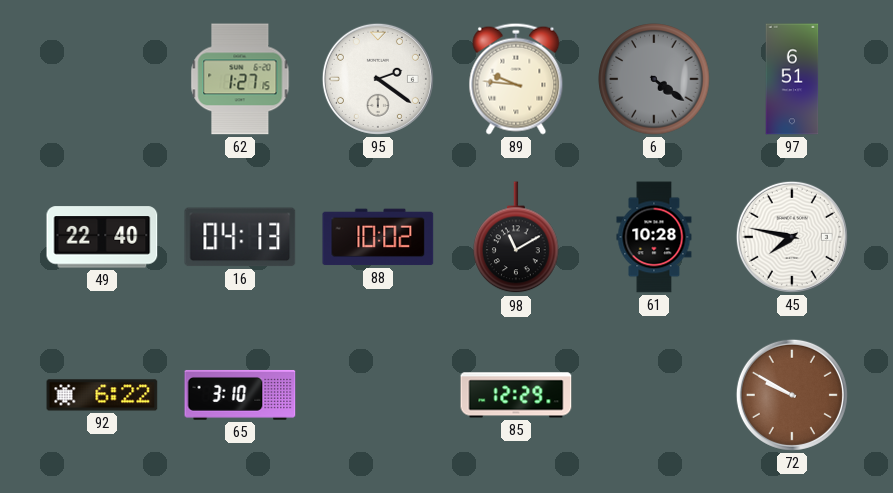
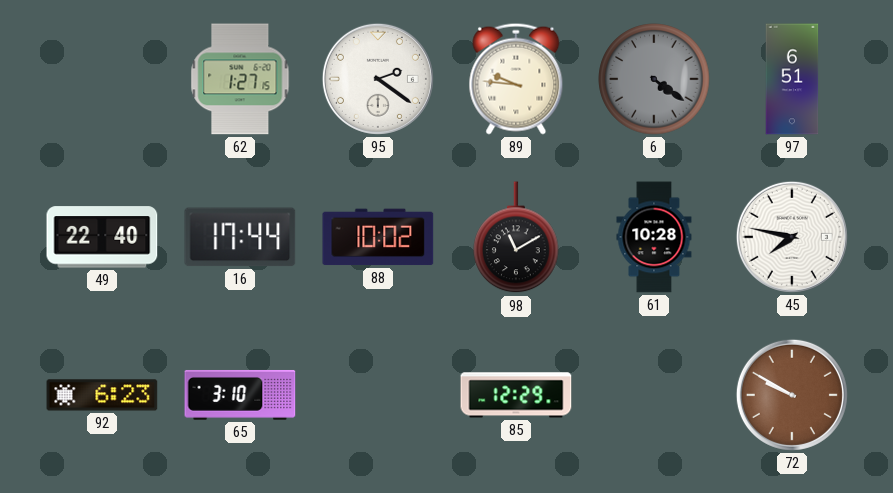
16: 04:13 -> 17:44 (240, 237)
92: 6:22 -> 6:23 (102, 395)
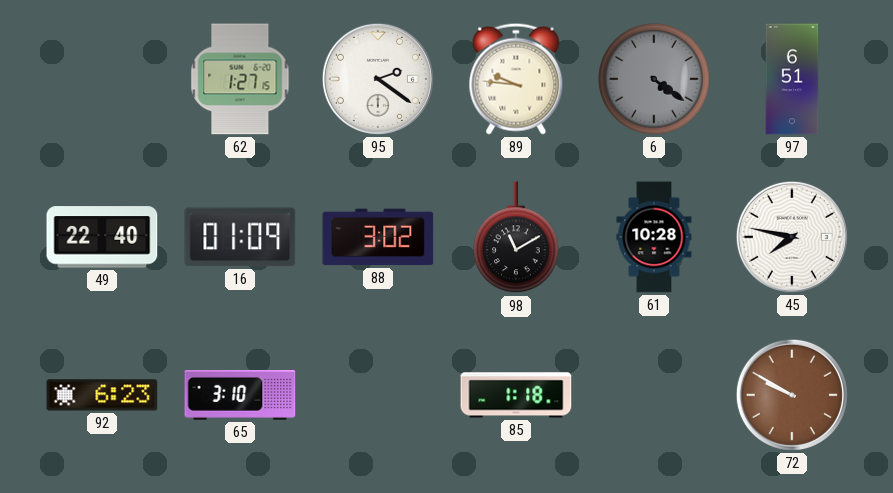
16: 17:44 -> 01:09 (240, 237)
88: 10:02 -> 3:02 (378, 237)
85: 12:29 -> 1:18 (516, 395)
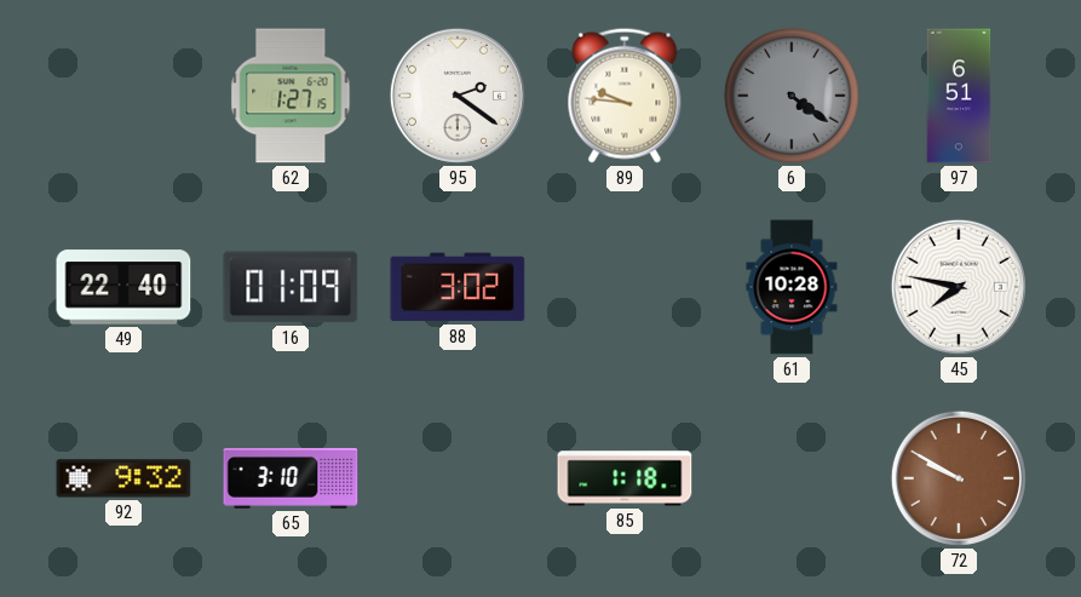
98: 11:10 -> none (516, 238)
92: 6:23 -> 9:32 (123, 478)
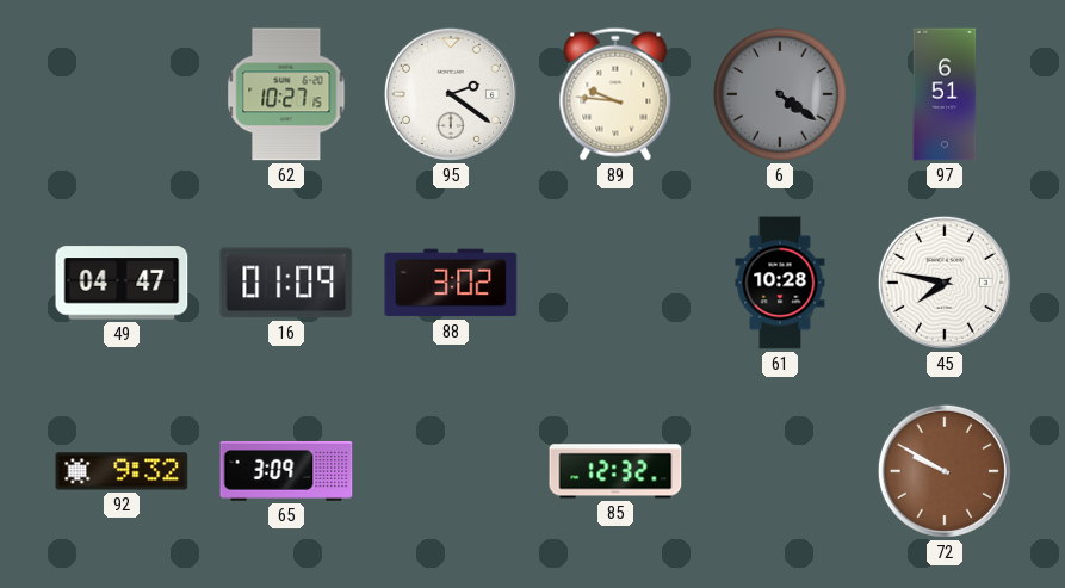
62: 1:27 -> 10:27 (286, 94)
49: 22:40 -> 04:47 (122, 283)
65: 3:10 -> 3:09 (286, 471)
85: 1:18 -> 12:32 (615, 471)
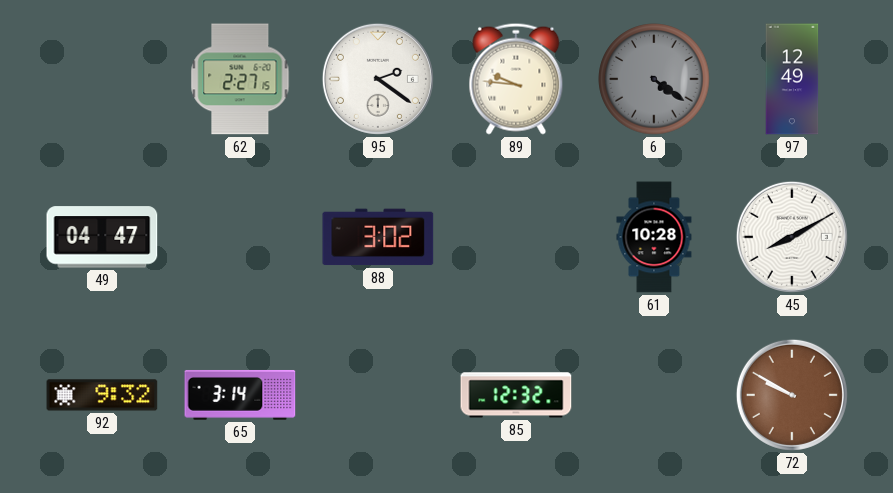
62: 10:27 -> 2:27 (240, 79)
97: 6:51 -> 12:49 (792, 79)
16: 01:09 -> none (286, 283)
45: 7:47 -> 8:10 (792, 237)
65: 3:09 -> 3:14 (240, 395)
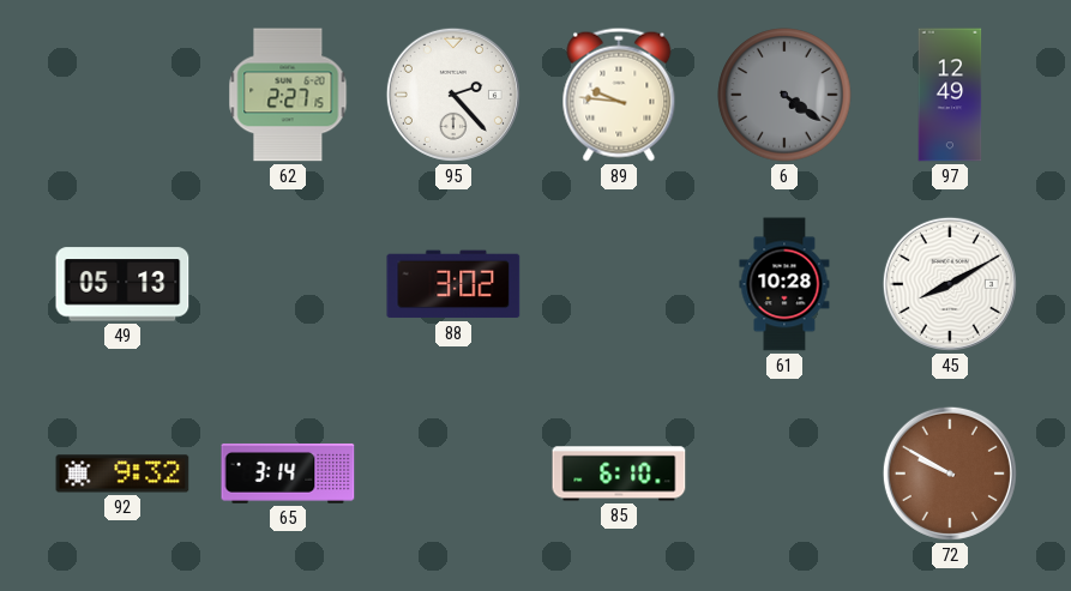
95: 2:21 -> 2:23 (453, 95)
49: 04:47 -> 05:13 (122, 284)
85: 12:32 -> 6:10 (619, 474)
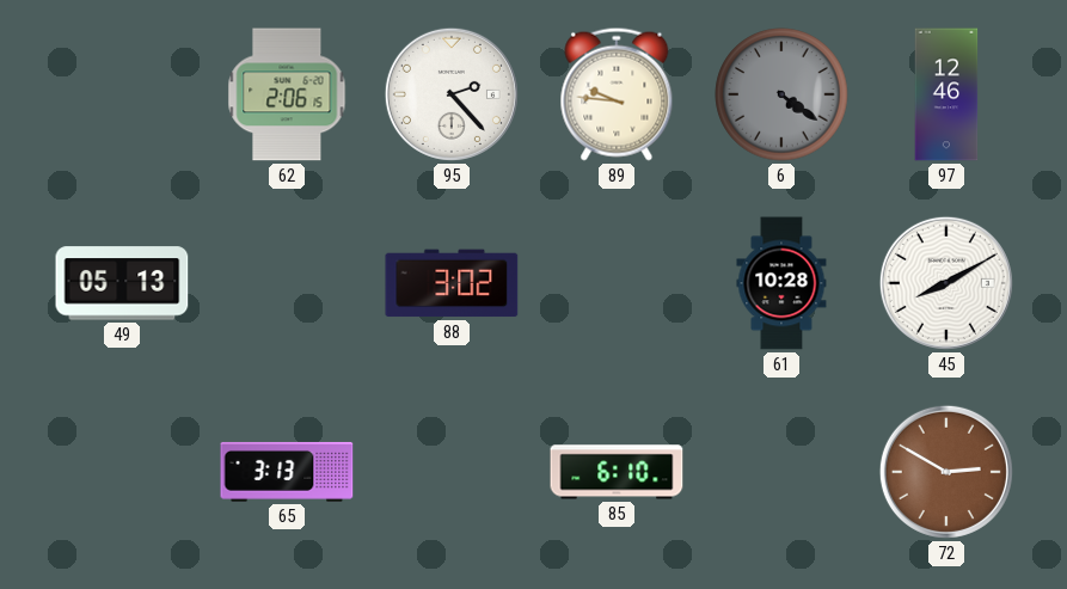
62: 2:27 -> 2:06 (287, 94)
97: 12:49 -> 12:46 (946, 94)
92: 9:32 -> none (122, 474)
65: 3:14 -> 3:13 (287, 472)
72: 9:50 -> 2:50 (946, 472)
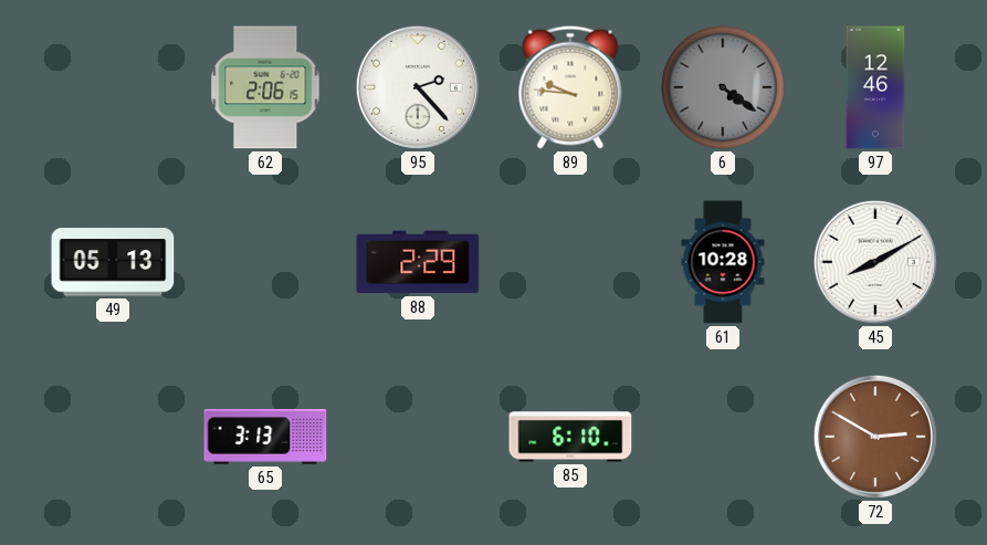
88: 3:02 -> 2:29 (418, 262)
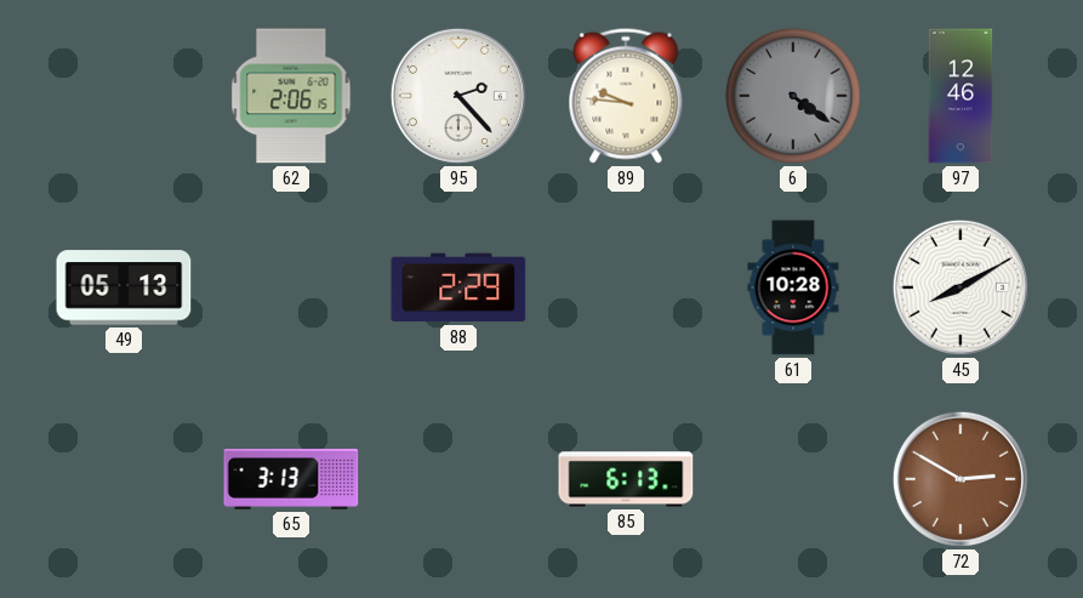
85: 6:10 -> 6:13 (626, 479)
